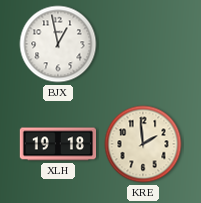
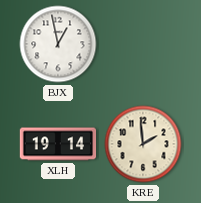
XLH: 19:18 -> 19:14 (58, 144)
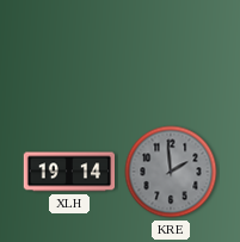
BJX: 12:58 -> none (58, 44)
KRE dial: cream -> grey (171, 172)
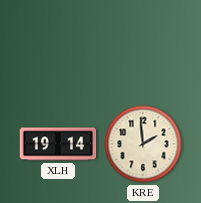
KRE dial: grey -> cream (143, 144)
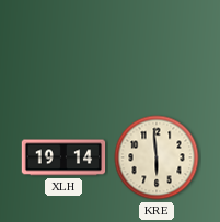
KRE: 1:59 -> 5:59 (157, 157)
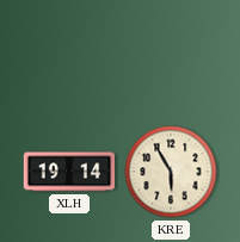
KRE: 5:59 -> 5:55 (171, 172)
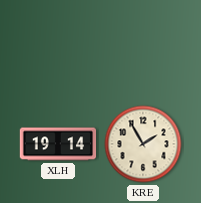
KRE: 5:55 -> 1:55 (143, 144)
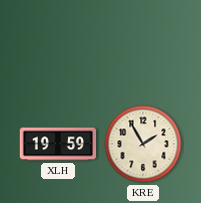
XLH: 19:14 -> 19:59 (58, 144)
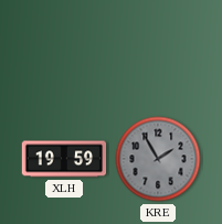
KRE dial: cream -> grey (158, 159)
